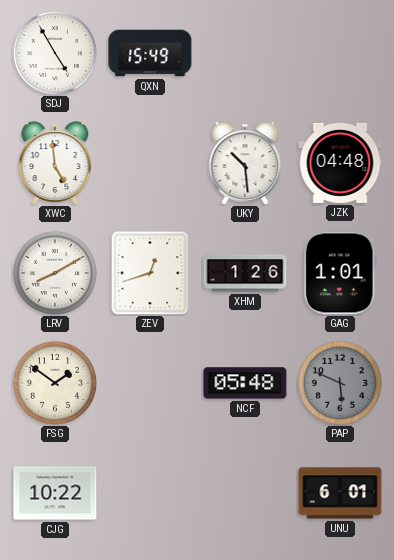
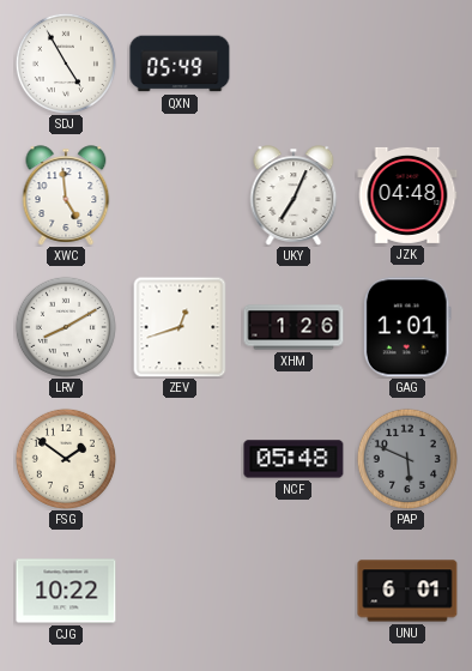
QXN: 15:49 -> 05:49 (180, 64)
UKY: 10:29 -> 7:04 (294, 195)
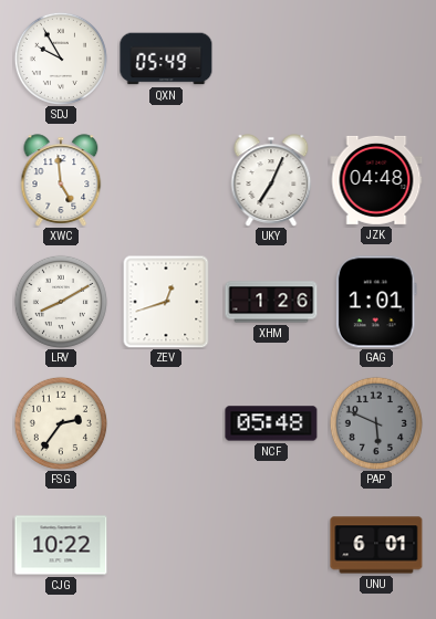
SDJ: 4:55 -> 9:55 (61, 59)
FSG: 1:51 -> 2:36 (61, 423)
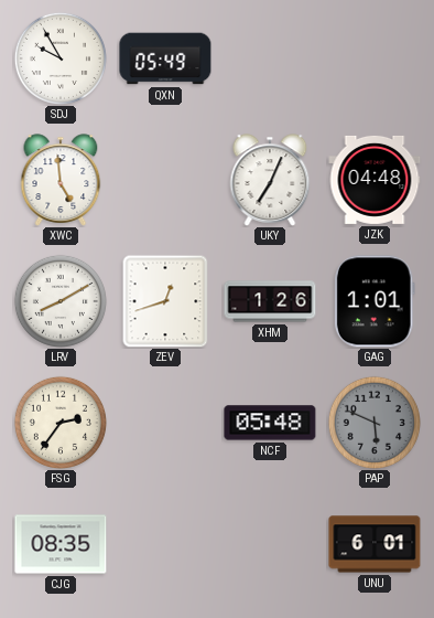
CJG: 10:22 -> 08:35 (61, 544)
